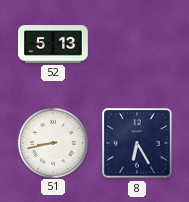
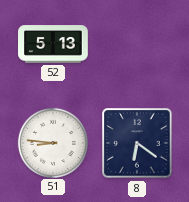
51: 8:43 -> 8:46 (52, 142)
8: 6:25 -> 6:21 (137, 143)
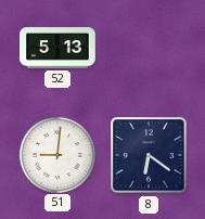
51: 8:46 -> 9:01 (56, 154)
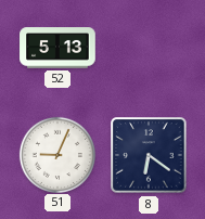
51: 9:01 -> 9:04 (56, 154)
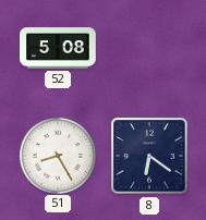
52: 5:13 -> 5:08 (58, 48)
51: 9:04 -> 8:25 (57, 155)
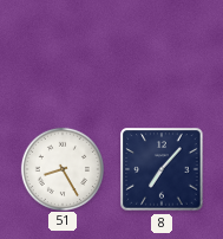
52: 5:08 -> none (58, 48)
8: 6:21 -> 7:07 (162, 169)
